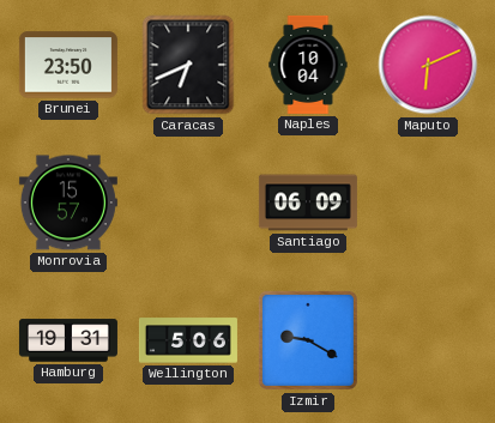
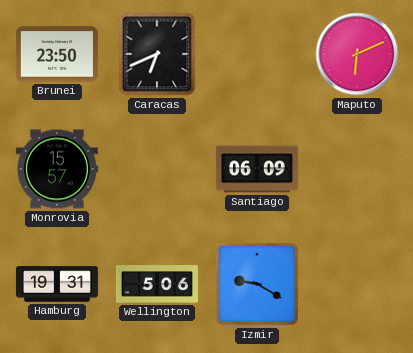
Naples: 10:04 -> none (308, 65)
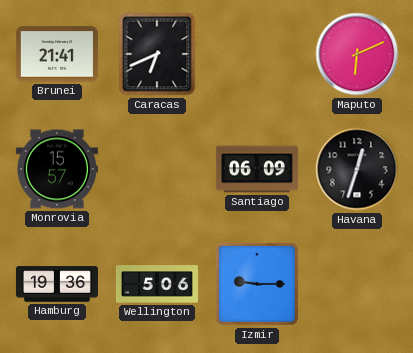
Brunei: 23:50 -> 21:41 (57, 54)
Havana: none -> 12:33 (357, 169)
Hamburg: 19:31 -> 19:36 (57, 284)
Izmir: 9:20 -> 9:15 (257, 284)
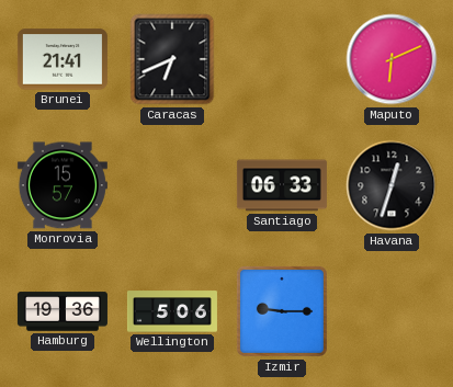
Santiago: 06:09 -> 06:33 (282, 185)
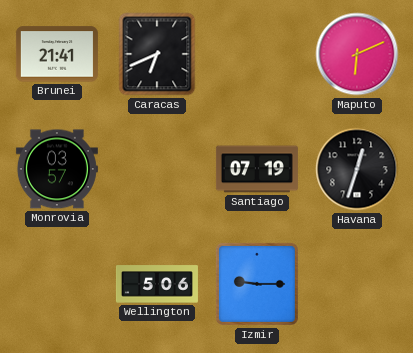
Monrovia: 15:57 -> 03:57 (57, 169)
Santiago: 06:33 -> 07:19 (257, 169)
Hamburg: 19:36 -> none (63, 311)
